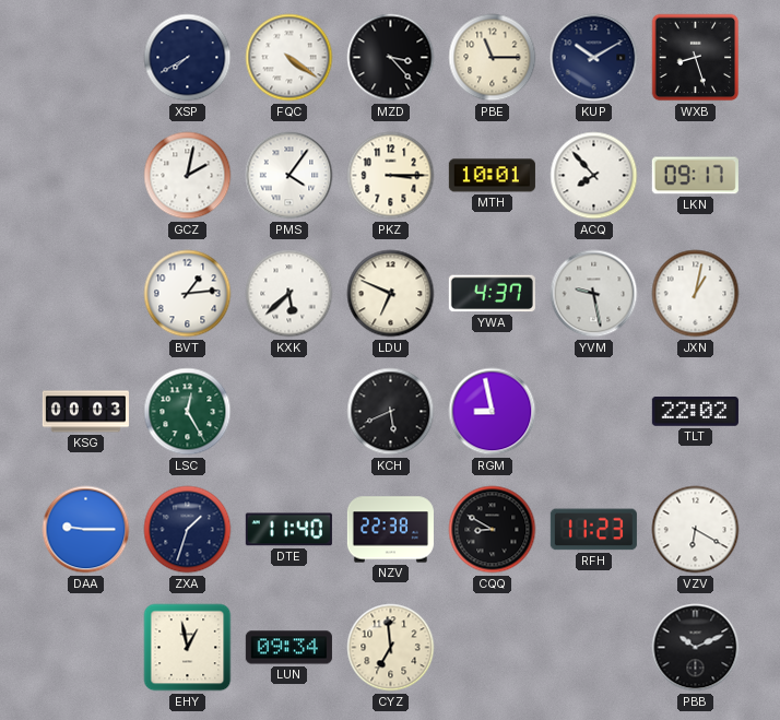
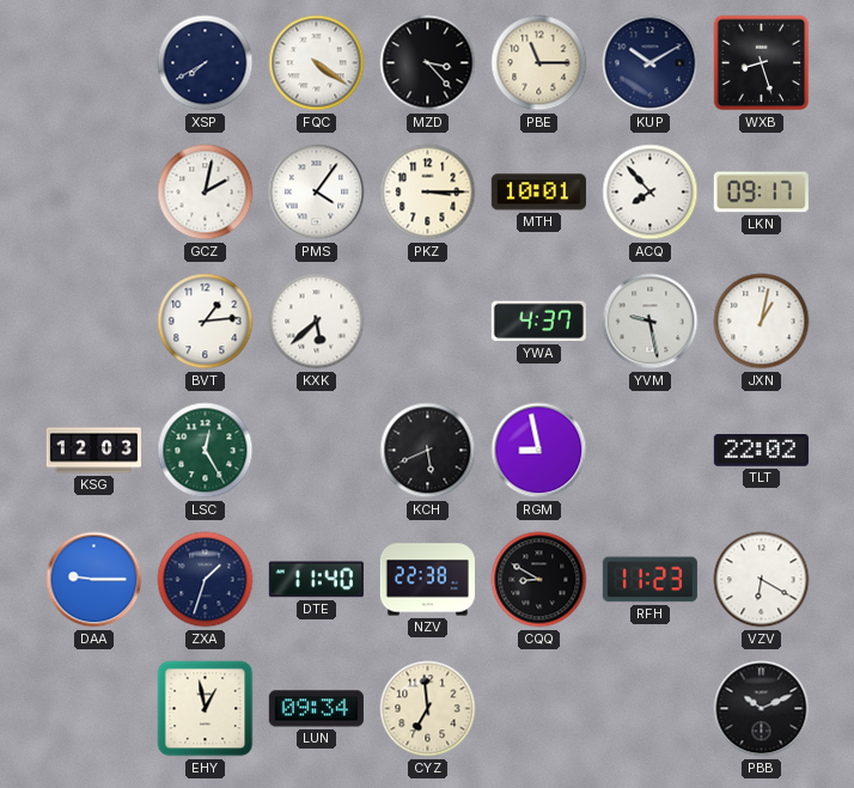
LDU: 6:49 -> none (391, 294)
KSG: 00:03 -> 12:03 (93, 451)
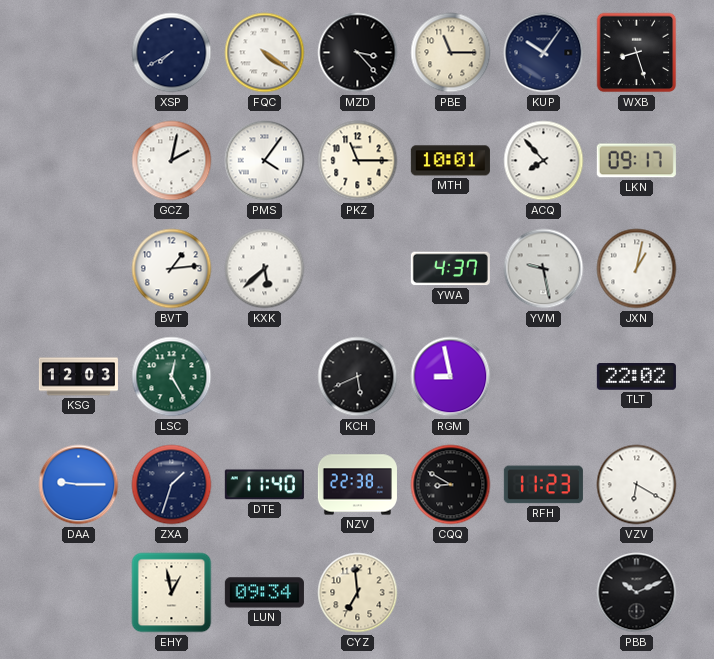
KUP: 10:10 -> 10:06 (544, 53)
PKZ: 3:15 -> 11:15 (358, 161)
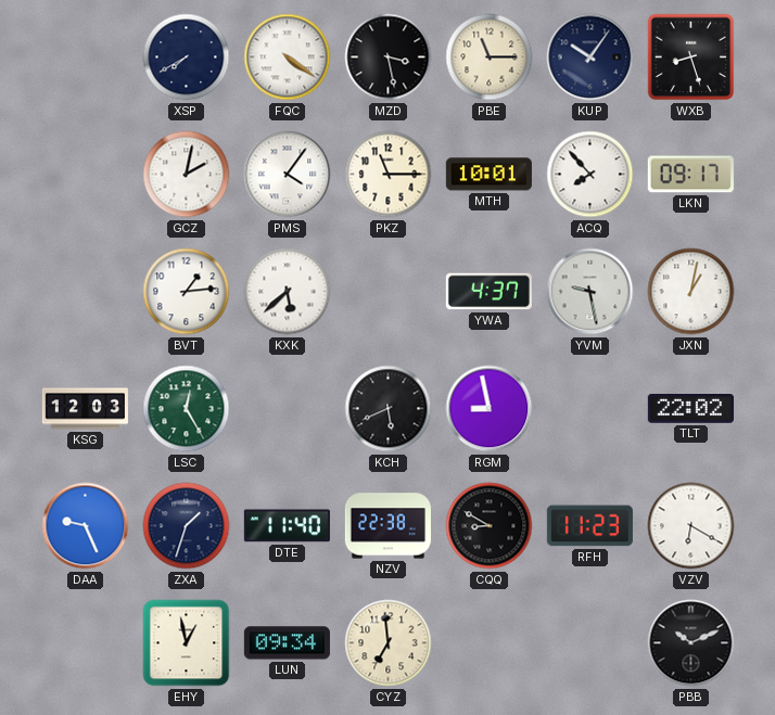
MZD: 3:23 -> 3:28 (389, 58)
DAA: 9:15 -> 9:26 (86, 526)
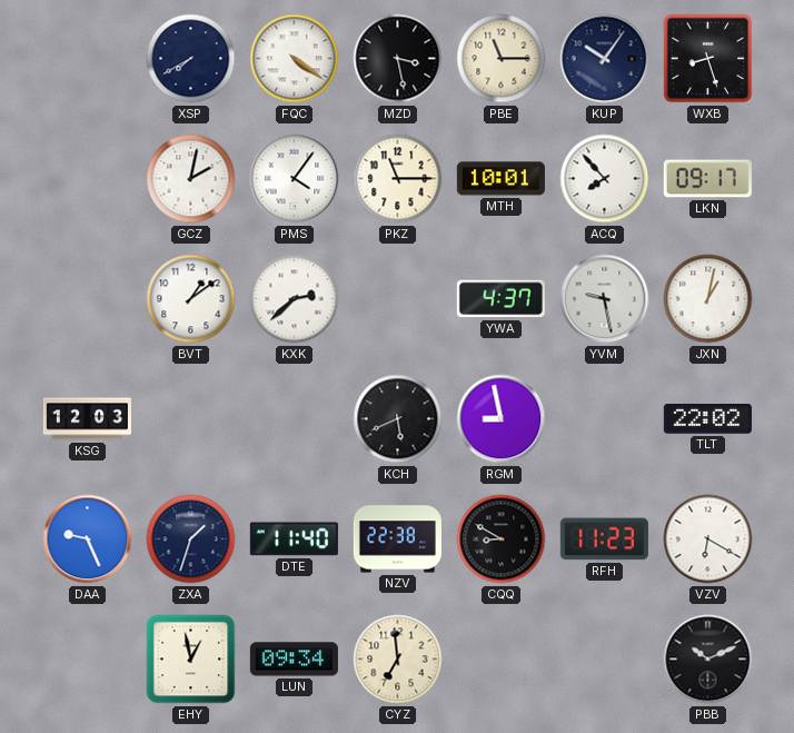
BVT: 1:14 -> 1:09 (191, 299)
KXK: 5:38 -> 2:38 (295, 299)
LSC: 12:25 -> none (187, 409)
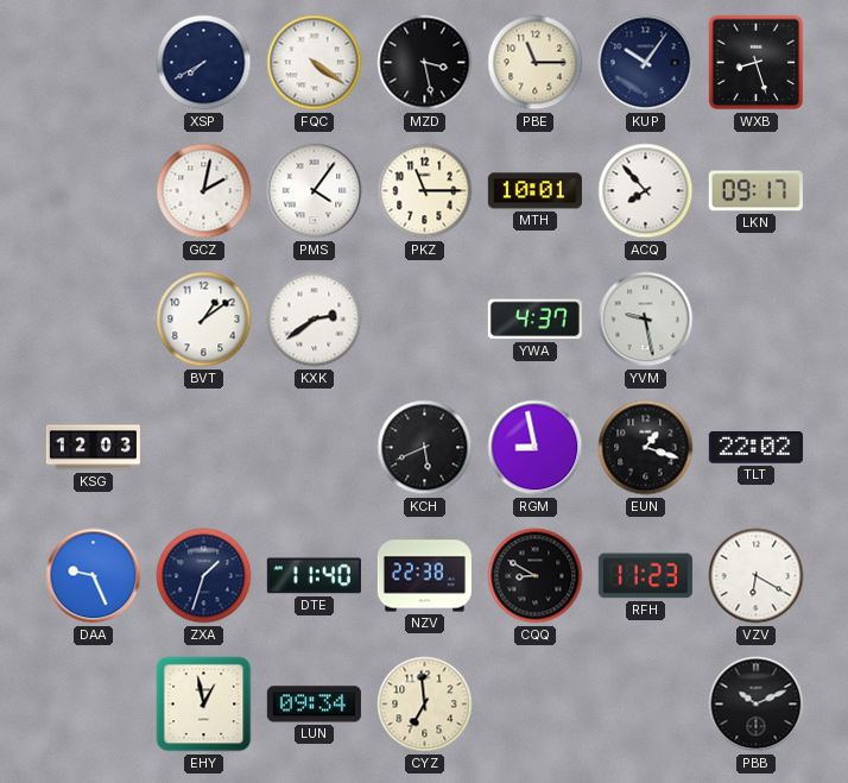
KXK: 2:38 -> 2:39 (315, 320)
JXN: 1:02 -> none (708, 299)
EUN: none -> 1:18 (646, 448)
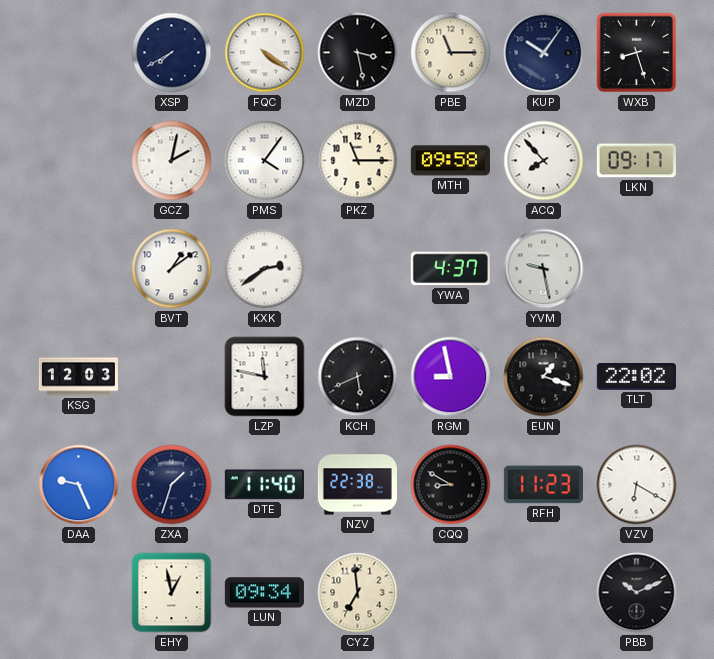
MTH: 10:01 -> 09:58 (450, 161)
LZP: none -> 11:47 (265, 377)
